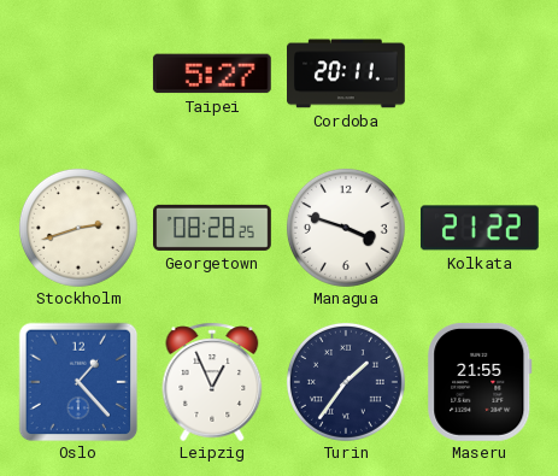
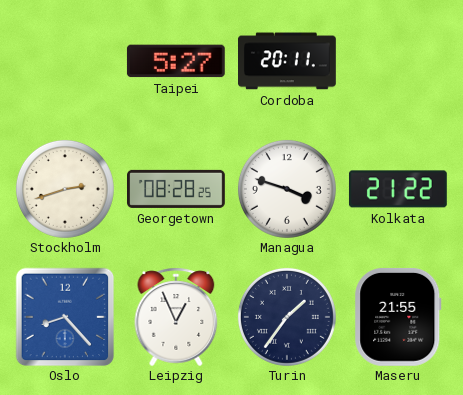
Oslo: 1:23 -> 8:23 (65, 317)
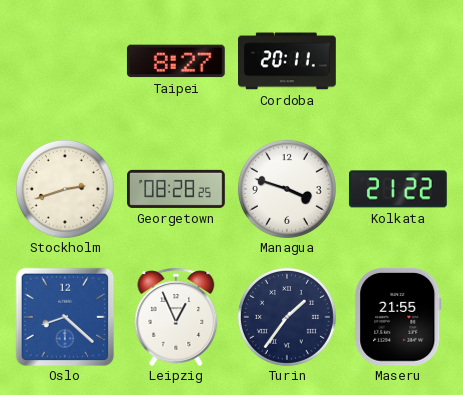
Taipei: 5:27 -> 8:27 (176, 61)
Oslo: 8:23 -> 8:22 (65, 317)
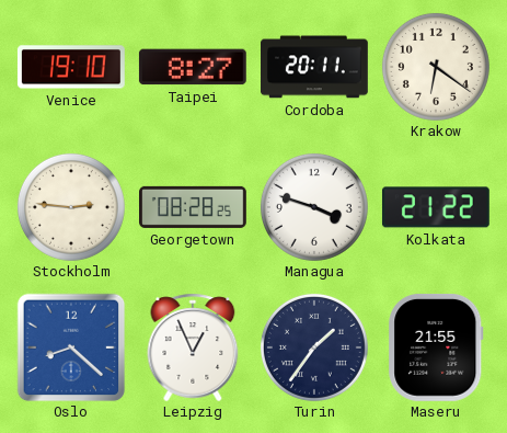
Venice: none -> 19:10 (71, 67)
Krakow: none -> 6:21 (436, 67)
Stockholm: 2:42 -> 2:46 (71, 207)
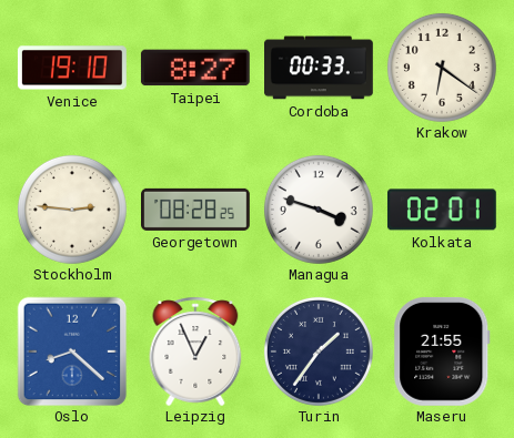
Cordoba: 20:11 -> 00:33 (320, 68)
Kolkata: 21:22 -> 02:01 (442, 210)
